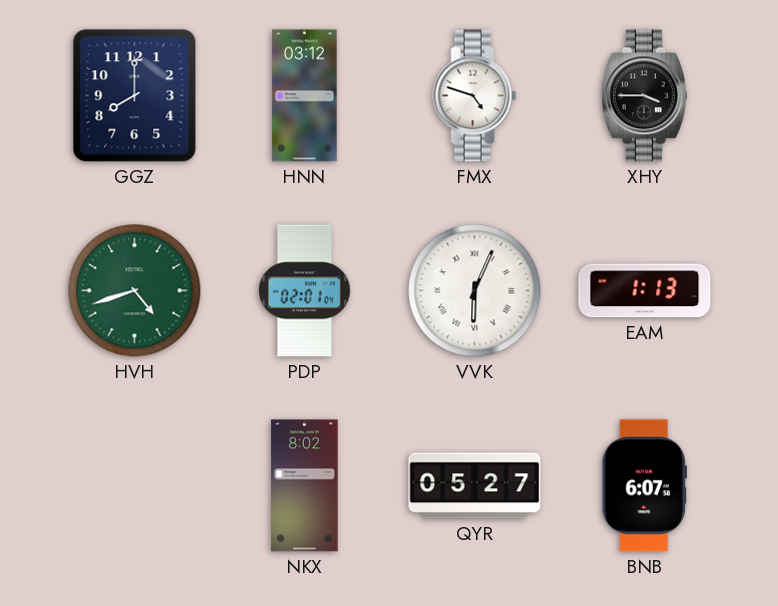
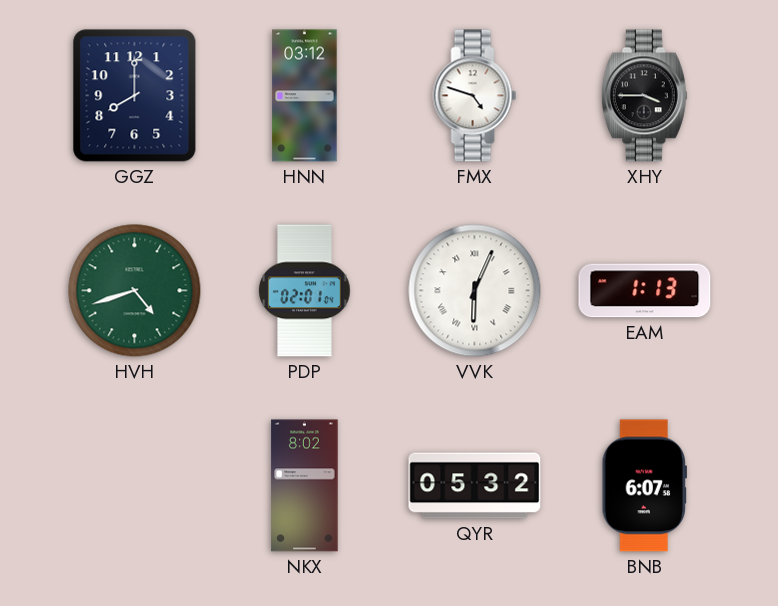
QYR: 05:27 -> 05:32 (475, 486)
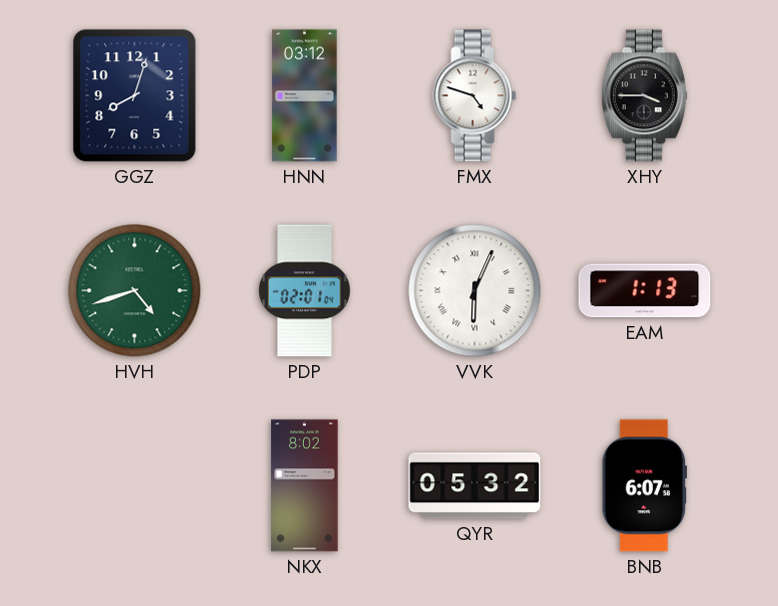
GGZ: 8:00 -> 8:03 (135, 96)
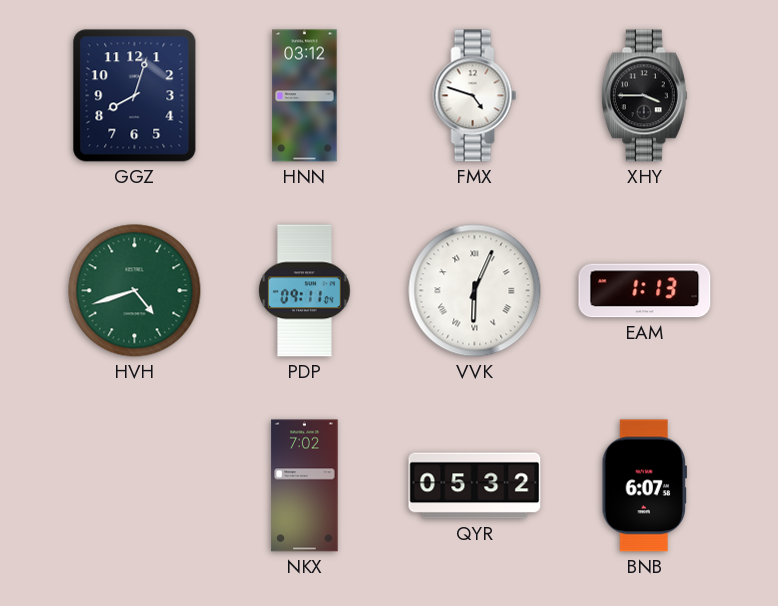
PDP: 02:01 -> 09:11 (305, 291)
NKX: 8:02 -> 7:02 (305, 486)
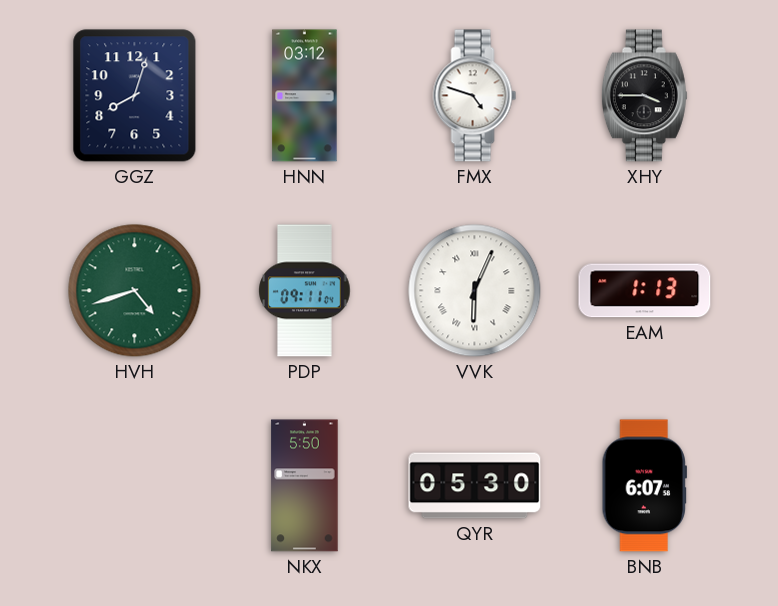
NKX: 7:02 -> 5:50 (305, 486)
QYR: 05:32 -> 05:30 (475, 486)
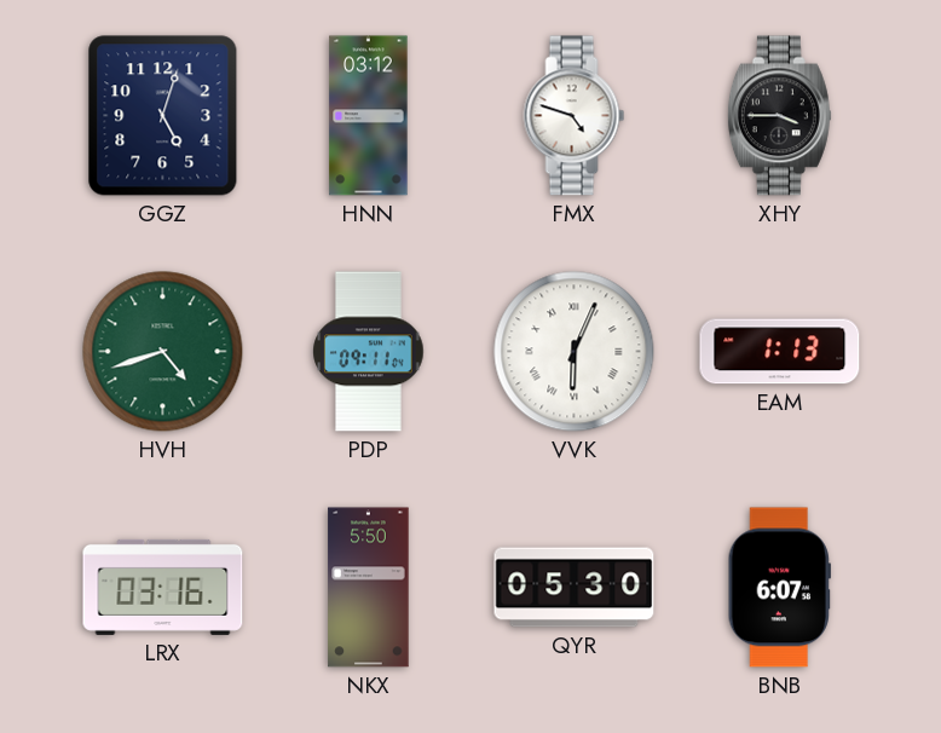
GGZ: 8:03 -> 5:03 (163, 116)
LRX: none -> 03:16 (163, 587)
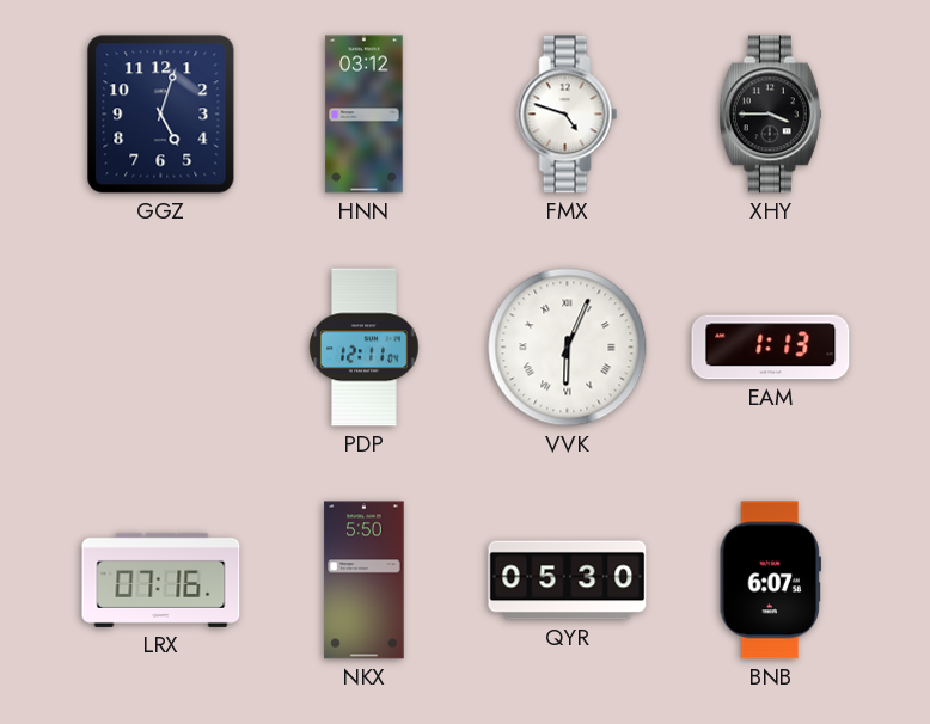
HVH: 4:42 -> none (163, 352)
PDP: 09:11 -> 12:11 (365, 348)
LRX: 03:16 -> 07:16 (161, 579)
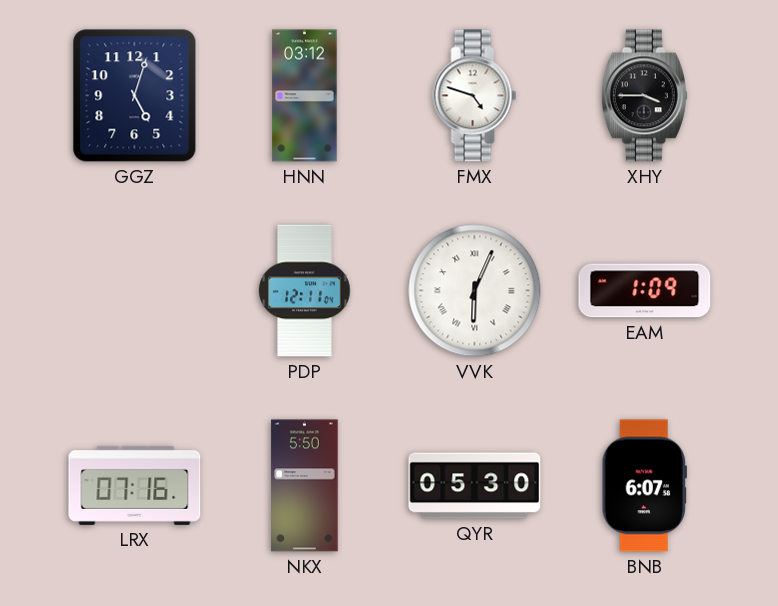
EAM: 1:13 -> 1:09 (645, 291)
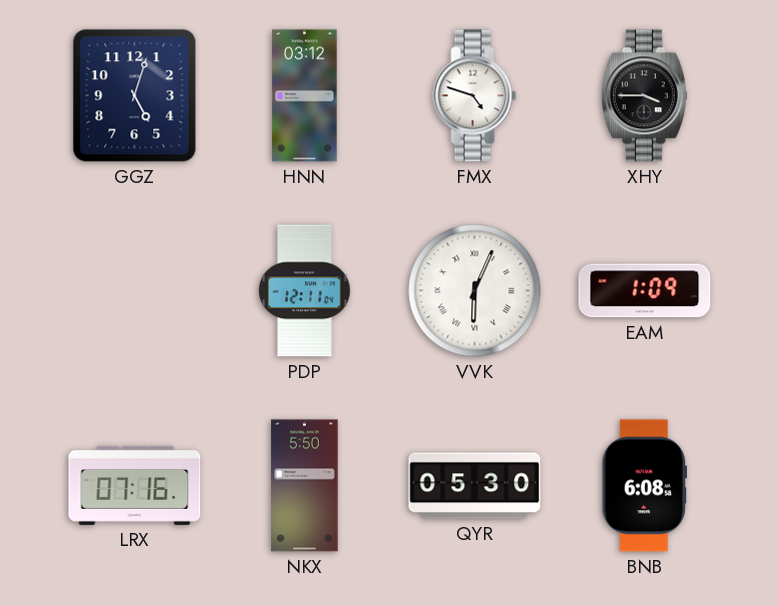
BNB: 6:07 -> 6:08 (644, 486)
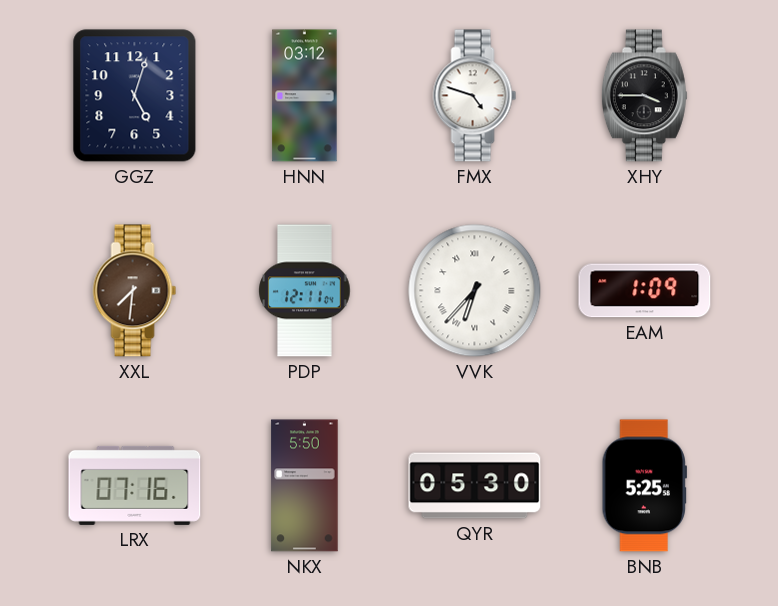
XXL: none -> 7:31 (135, 291)
VVK: 6:04 -> 6:37 (475, 291)
BNB: 6:08 -> 5:25 (644, 486)
